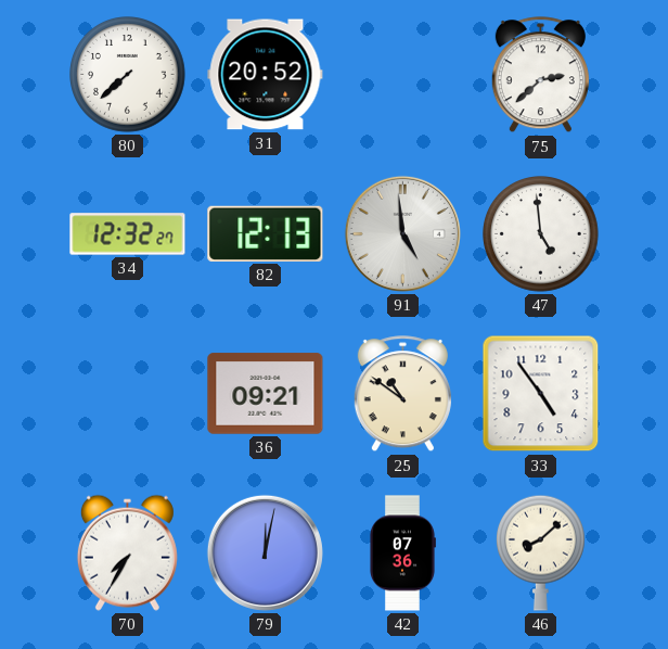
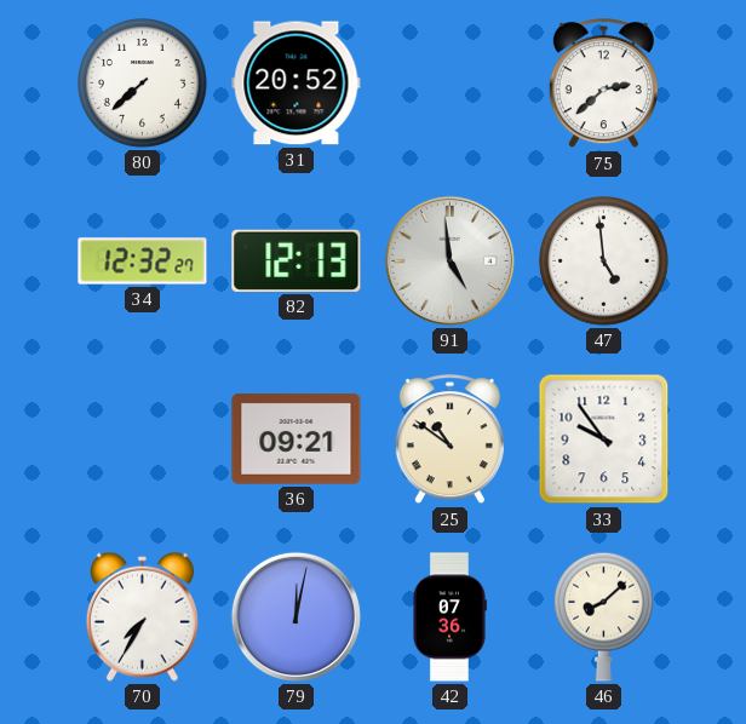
33: 4:54 -> 9:54 (604, 439)
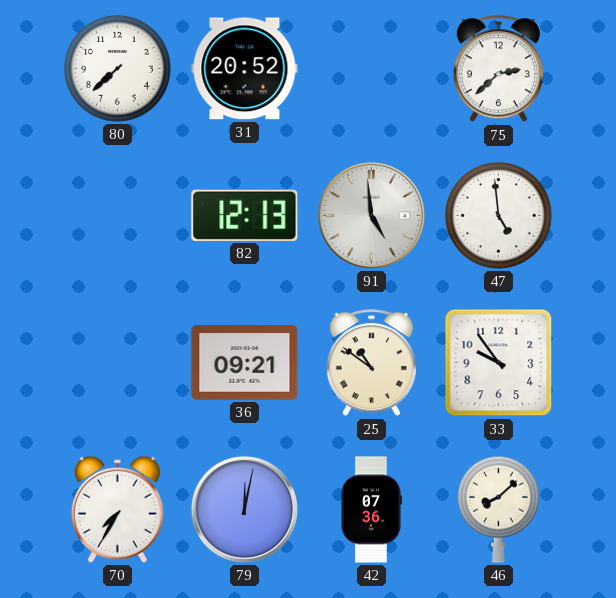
34: 12:32 -> none (143, 262)
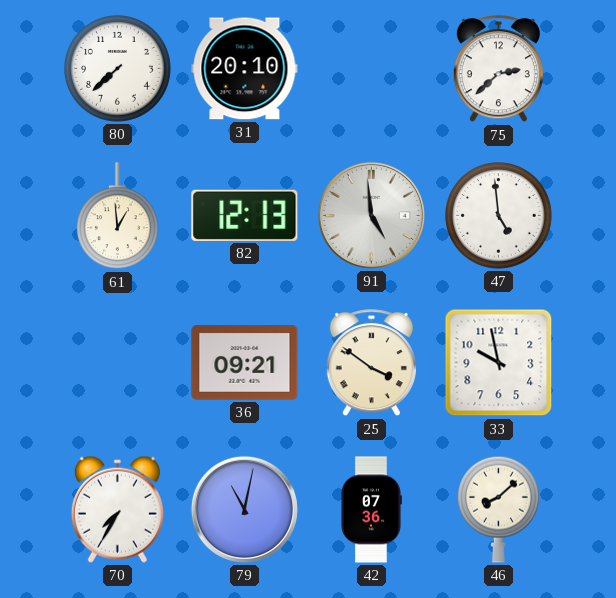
31: 20:52 -> 20:10 (245, 69)
61: none -> 12:59 (118, 216)
25: 10:51 -> 3:51 (371, 363)
33: 9:54 -> 9:58 (499, 363)
79: 12:02 -> 11:02 (244, 509)
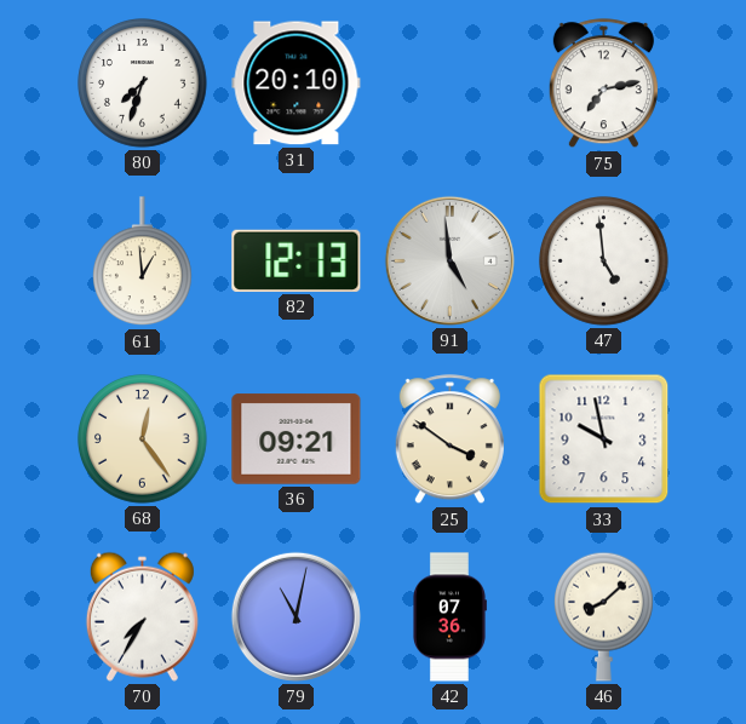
80: 7:38 -> 7:33 (143, 84)
75: 2:38 -> 7:13 (603, 84)
68: none -> 12:24 (143, 439)
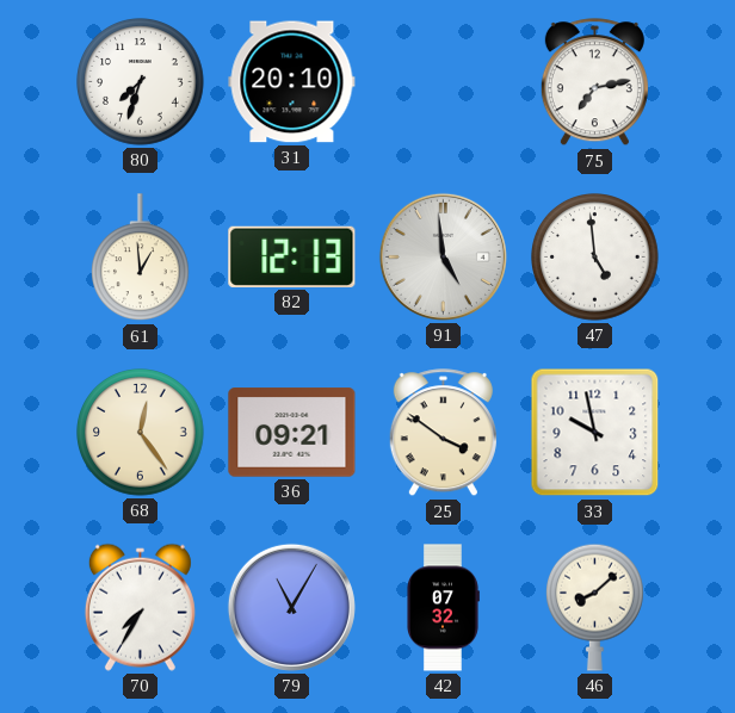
79: 11:02 -> 11:05 (291, 607)
42: 07:36 -> 07:32 (444, 608)
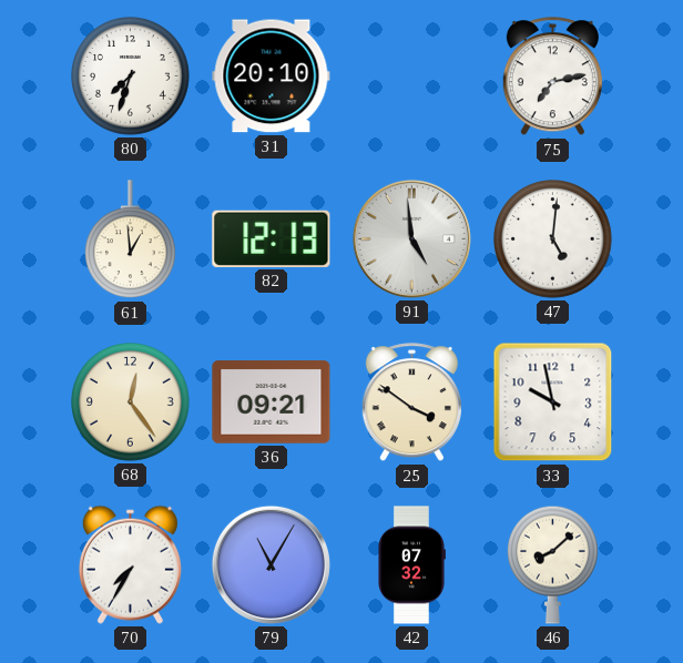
47: 4:59 -> 5:01 (553, 239)
